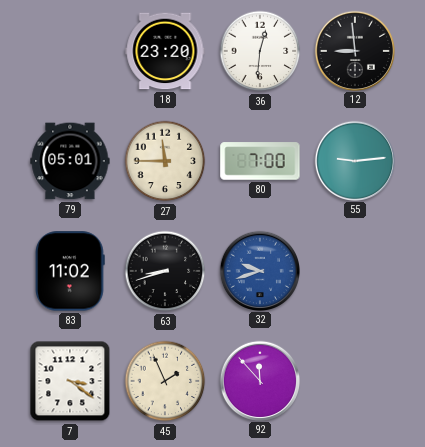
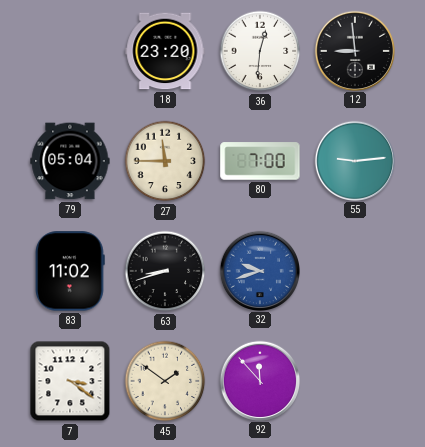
79: 05:01 -> 05:04 (70, 161)
45: 1:56 -> 1:51 (165, 381)
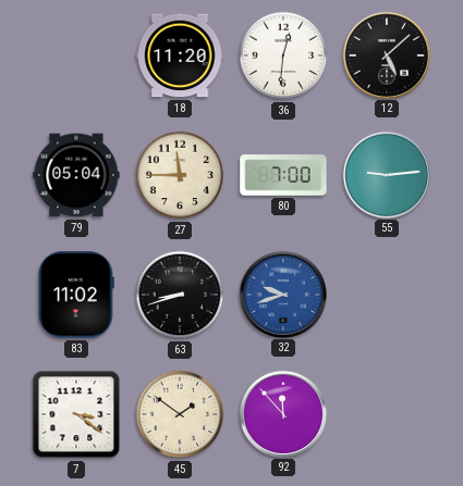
18: 23:20 -> 11:20 (180, 55)
12: 8:59 -> 5:08 (386, 54)
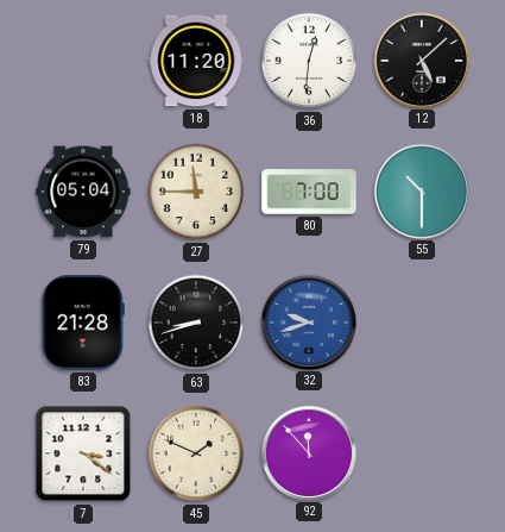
55: 9:14 -> 10:30 (421, 190)
83: 11:02 -> 21:28 (84, 323)
45: 1:51 -> 1:49 (196, 453)
